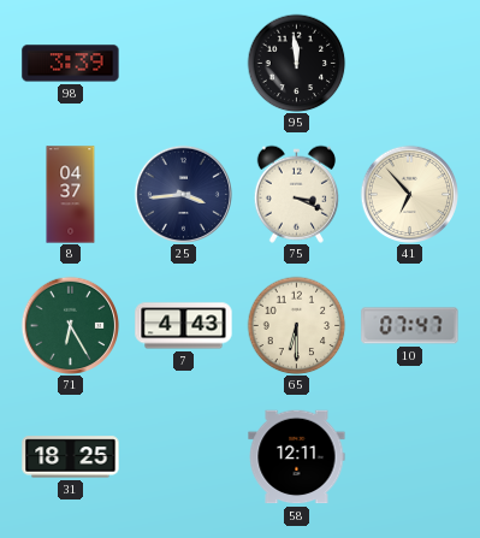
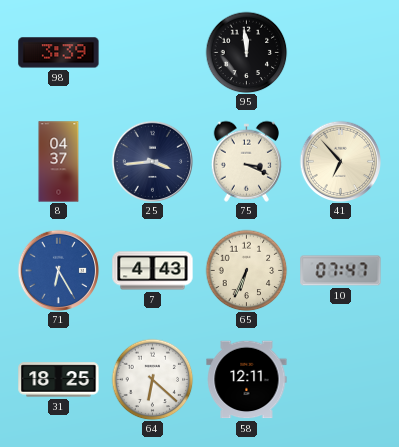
71 dial: green -> blue (58, 270)
65: 6:30 -> 6:34 (246, 270)
64: none -> 6:22 (152, 379)
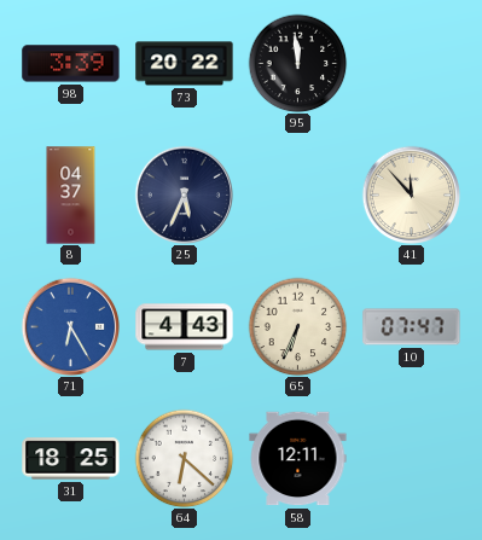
73: none -> 20:22 (185, 64)
25: 3:44 -> 5:34 (184, 194)
75: 3:19 -> none (246, 161)
41: 6:53 -> 11:53 (411, 194)
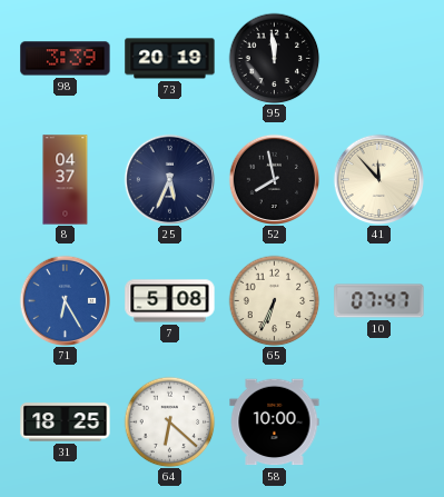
73: 20:22 -> 20:19 (170, 59)
52: none -> 7:58 (274, 179)
7: 4:43 -> 5:08 (170, 301)
58: 12:11 -> 10:00 (275, 423)
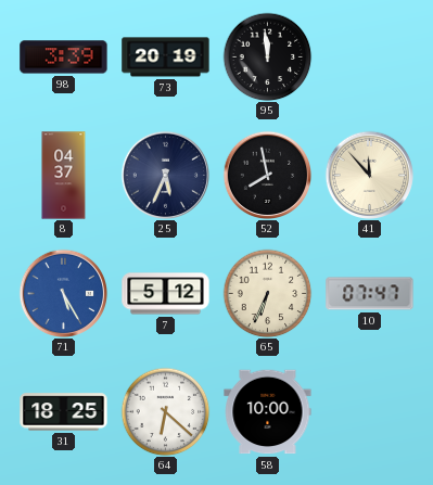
71: 6:25 -> 5:25 (63, 293)
7: 5:08 -> 5:12 (166, 294)
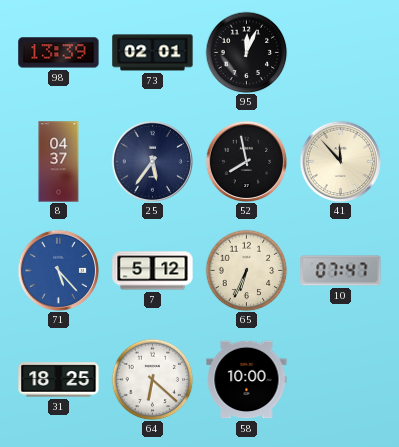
98: 3:39 -> 13:39 (59, 53)
73: 20:19 -> 02:01 (153, 53)
95: 11:59 -> 12:04 (246, 52)
25: 5:34 -> 5:36 (152, 161)
71: 5:25 -> 5:23 (58, 270)
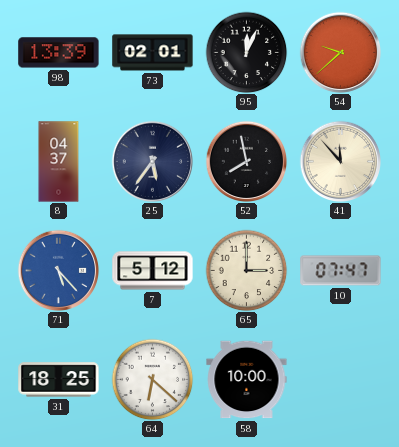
54: none -> 9:38 (340, 52)
65: 6:34 -> 3:00 (246, 270)
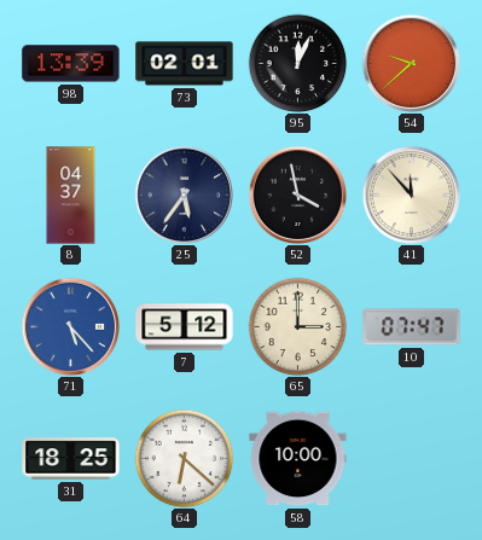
52: 7:58 -> 3:58 (297, 194)
